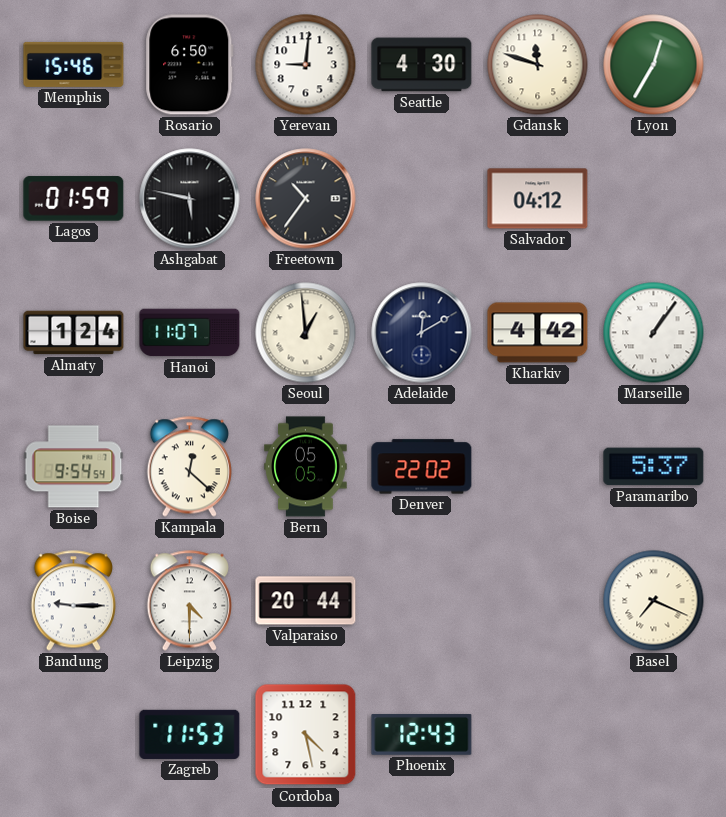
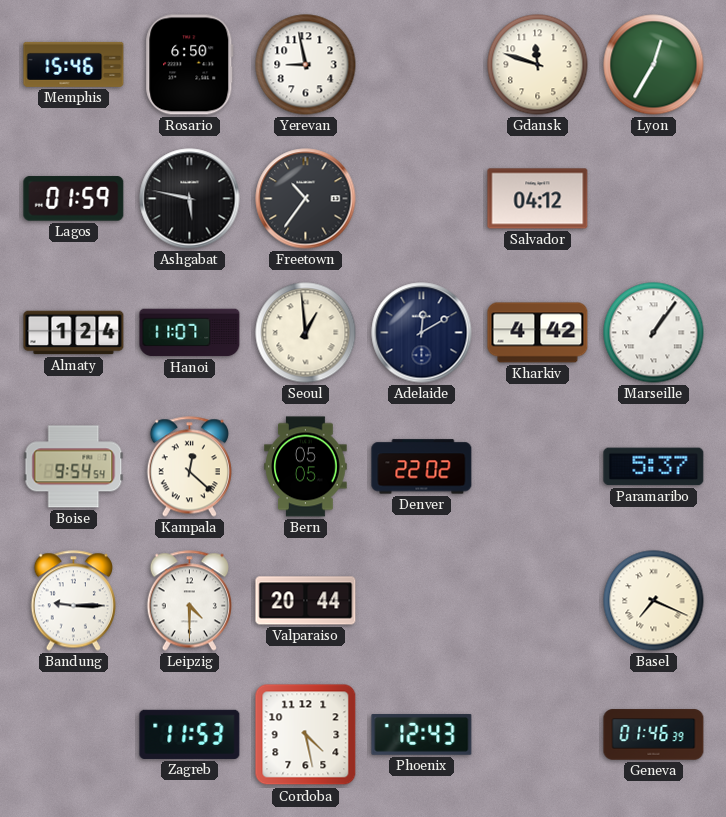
Yerevan: 9:01 -> 8:58 (306, 65)
Seattle: 4:30 -> none (422, 65)
Geneva: none -> 01:46 (654, 735)
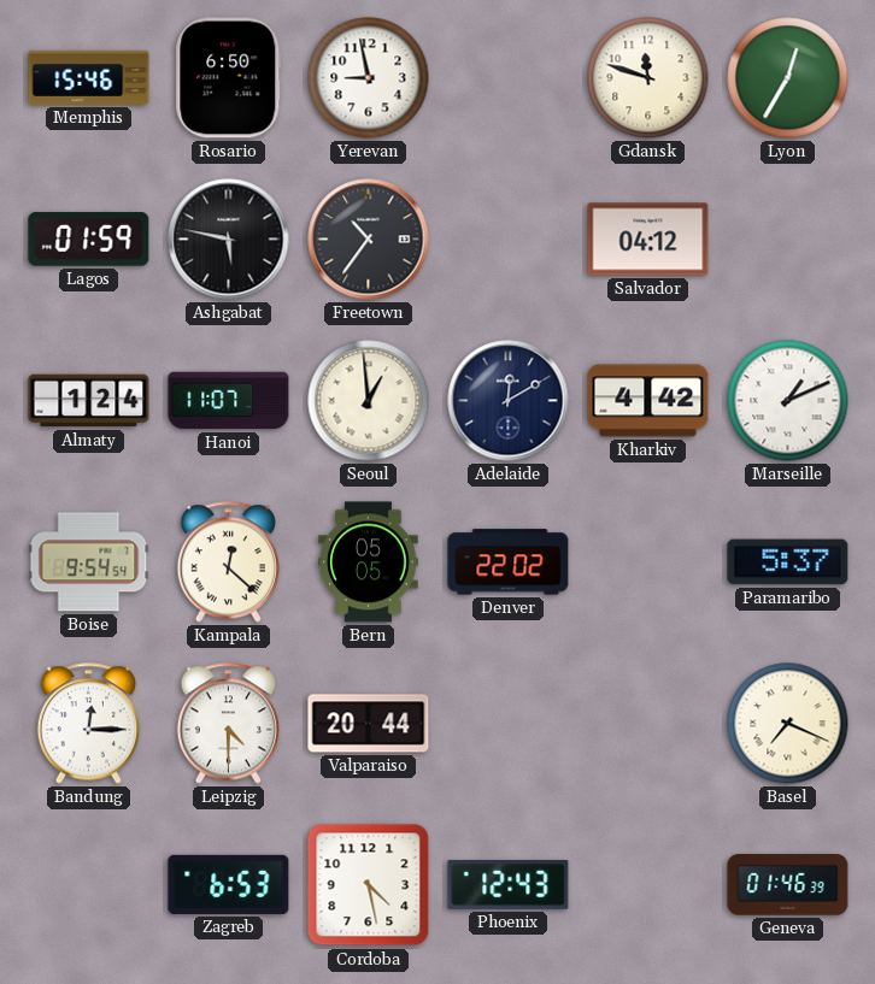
Marseille: 1:06 -> 1:11 (788, 401)
Bandung: 9:15 -> 12:15 (88, 724)
Zagreb: 11:53 -> 6:53 (229, 884)
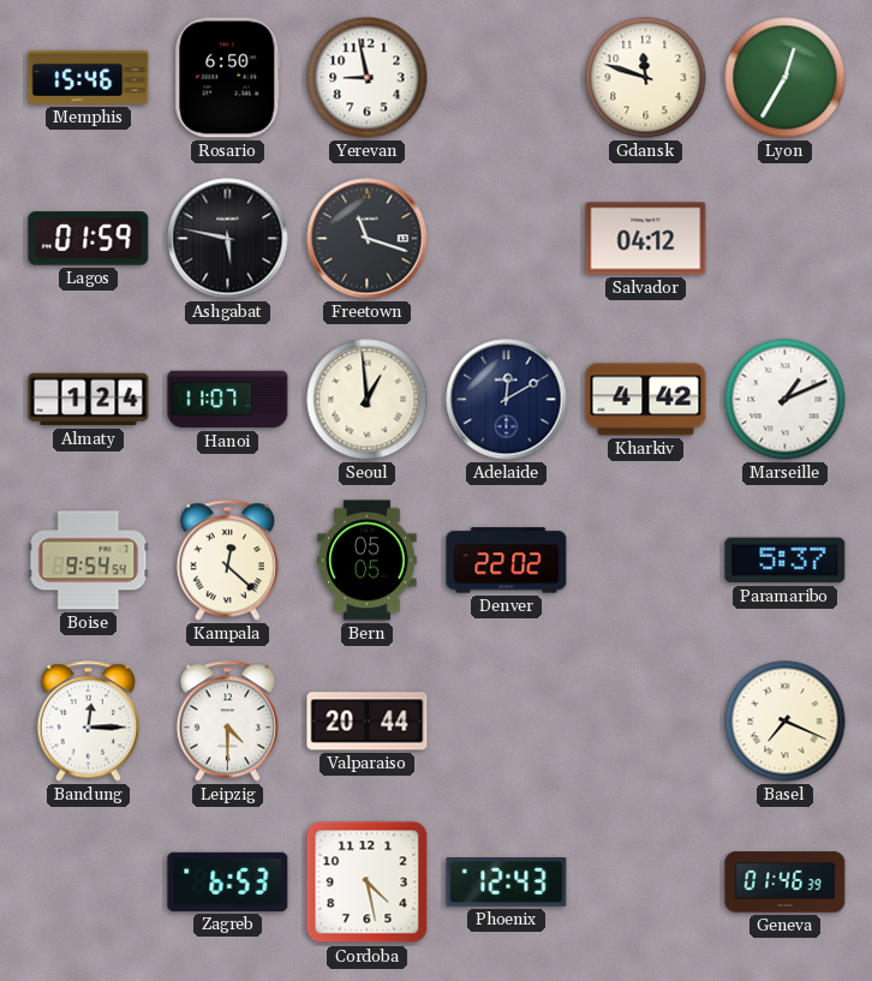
Freetown: 10:36 -> 11:18 (368, 239)
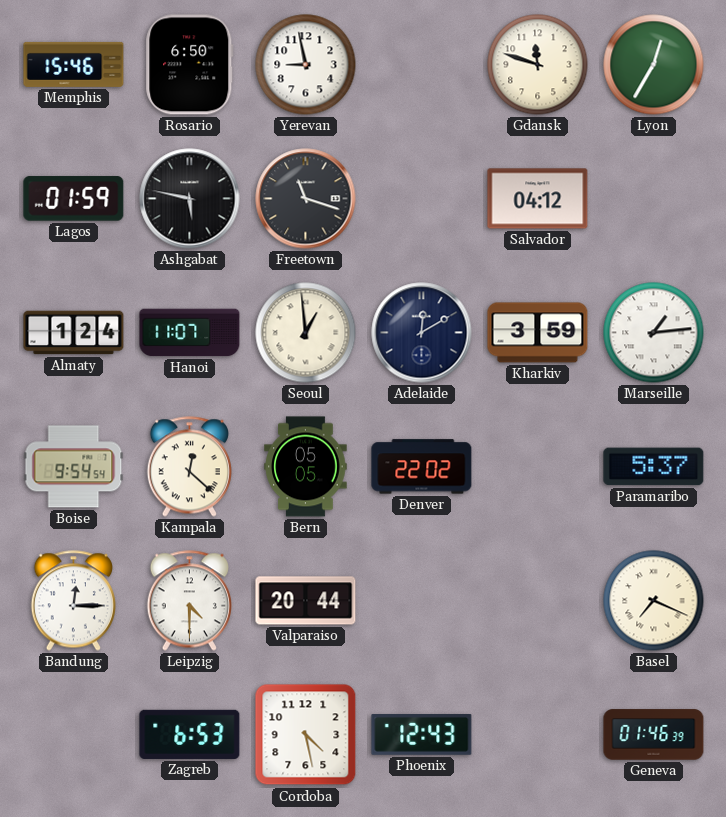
Kharkiv: 4:42 -> 3:59 (538, 333)
Marseille: 1:11 -> 1:14 (654, 333)
